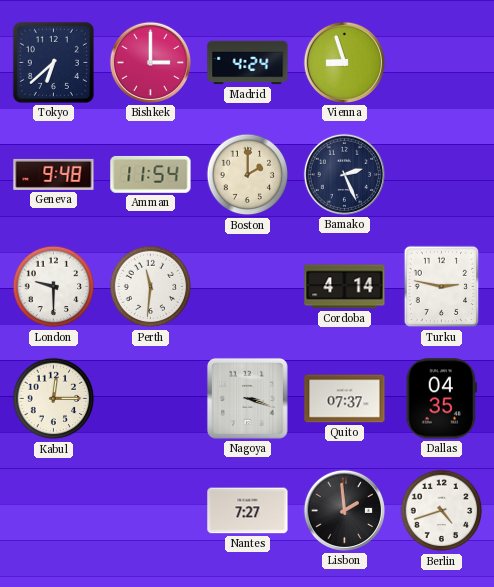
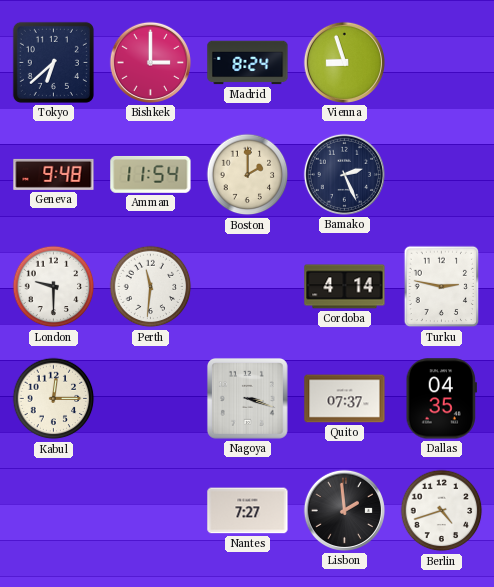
Madrid: 4:24 -> 8:24 (248, 63)
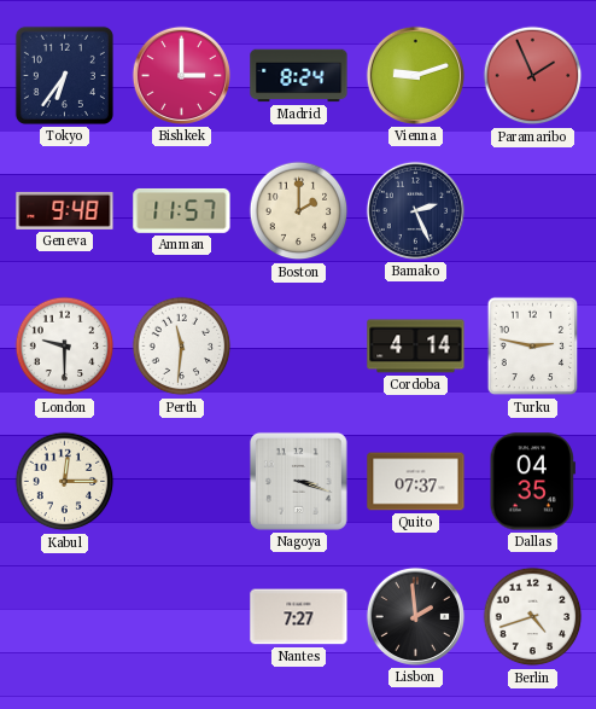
Tokyo: 6:38 -> 6:36 (64, 75)
Vienna: 8:57 -> 9:12 (415, 75)
Paramaribo: none -> 1:56 (533, 76)
Amman: 11:54 -> 11:57 (182, 211)
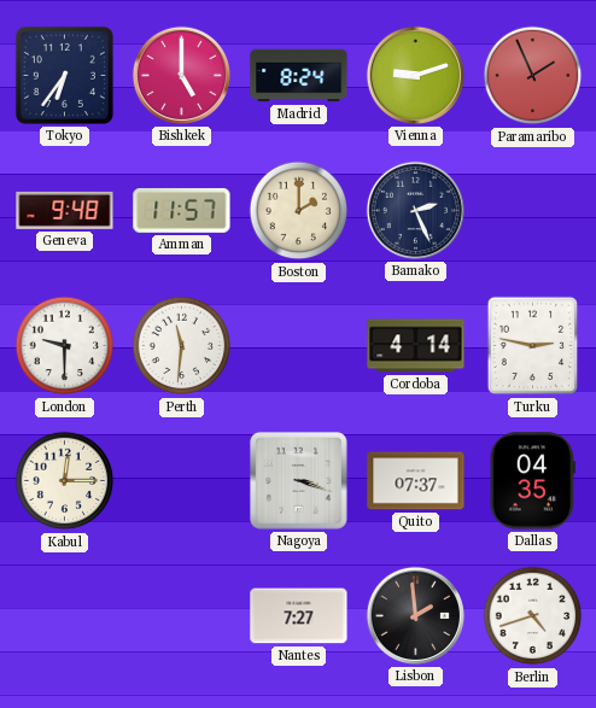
Bishkek: 3:00 -> 5:00 (181, 75)
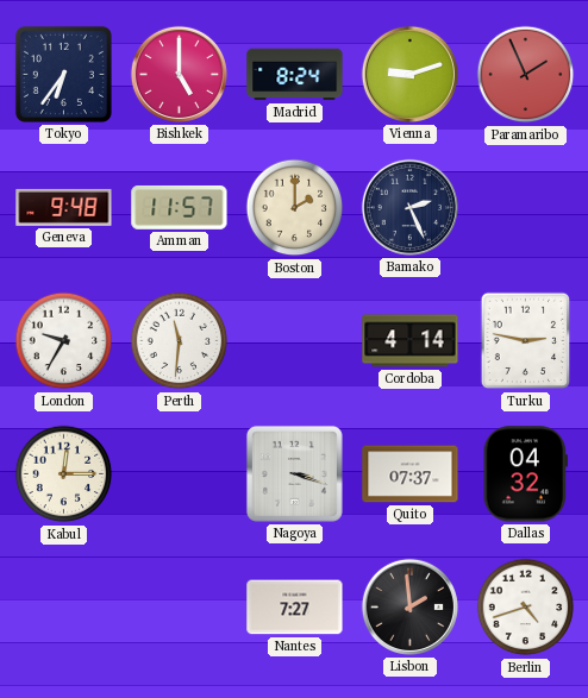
London: 9:30 -> 9:35 (64, 341)
Dallas: 04:35 -> 04:32 (525, 474)
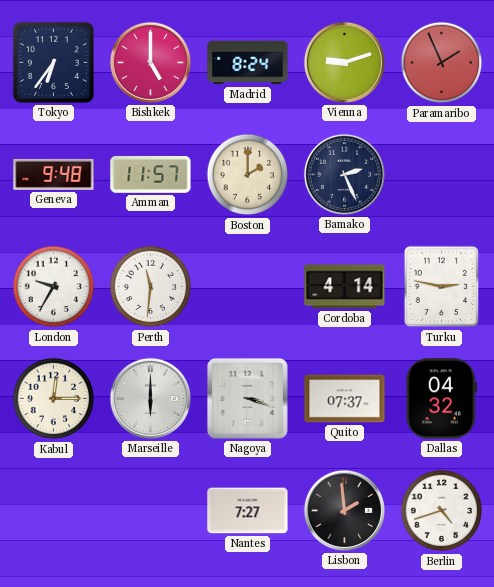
Marseille: none -> 6:00 (150, 398)
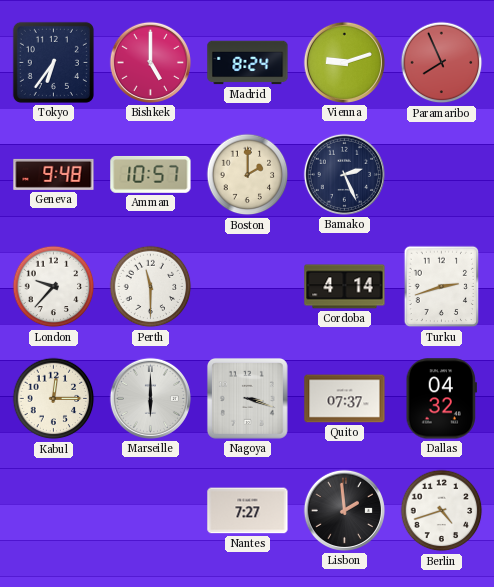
Paramaribo: 1:56 -> 7:56 (442, 63)
Amman: 11:57 -> 10:57 (151, 175)
London: 9:35 -> 9:37 (54, 287)
Perth: 11:31 -> 11:30 (151, 287)
Turku: 2:47 -> 2:42 (442, 287)
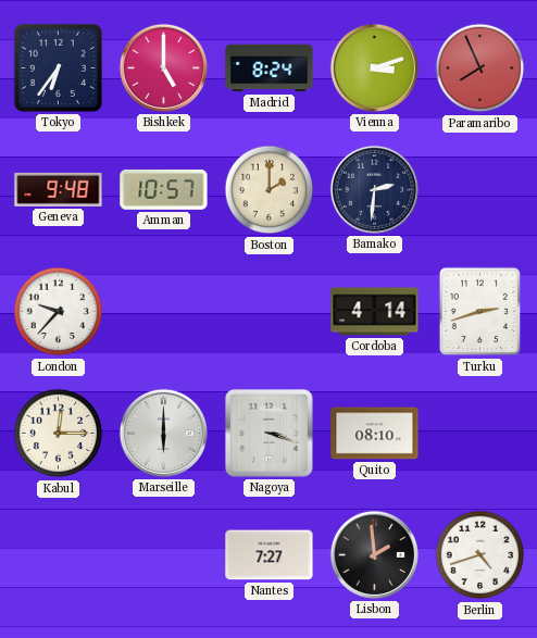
Vienna: 9:12 -> 3:12 (374, 67)
Bamako: 2:26 -> 2:31 (374, 189)
Perth: 11:30 -> none (151, 287)
Quito: 07:37 -> 08:10 (375, 434)
Dallas: 04:32 -> none (441, 399)
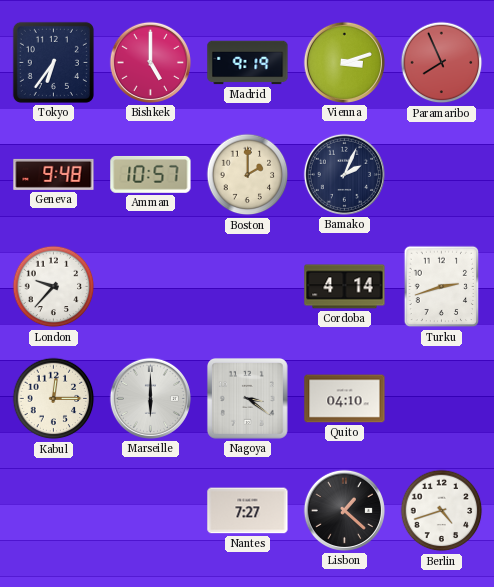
Madrid: 8:24 -> 9:19 (248, 63)
Bamako: 2:31 -> 2:04 (344, 174)
Nagoya: 3:18 -> 3:21 (247, 398)
Quito: 08:10 -> 04:10 (345, 399)
Lisbon: 1:59 -> 1:22 (344, 510)
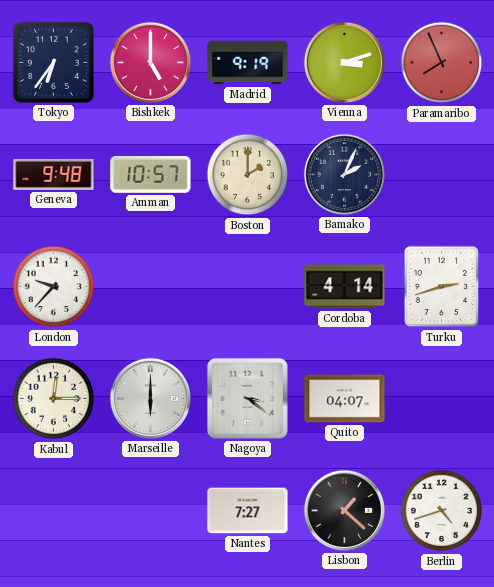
Quito: 04:10 -> 04:07 (345, 399)
